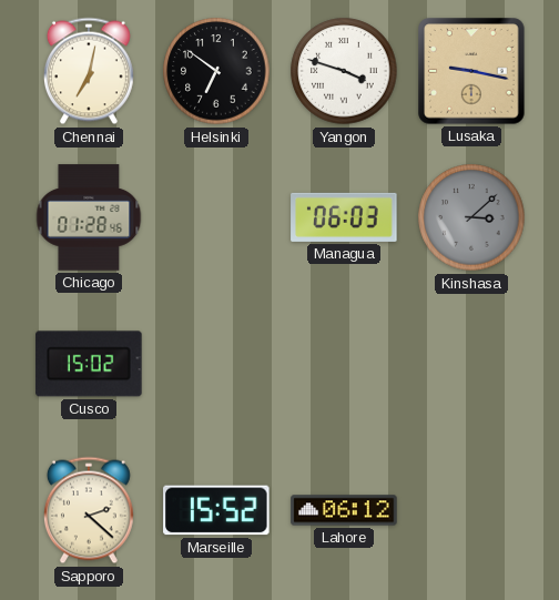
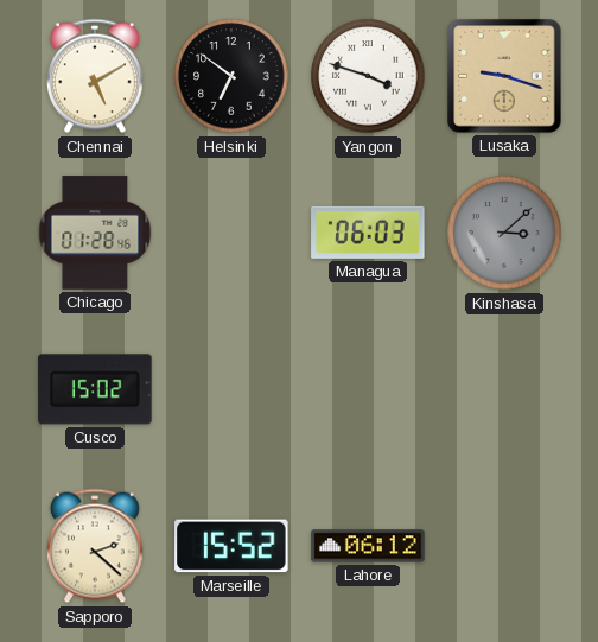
Chennai: 7:02 -> 5:10 (95, 76)
Lusaka: 9:17 -> 9:18 (504, 76)
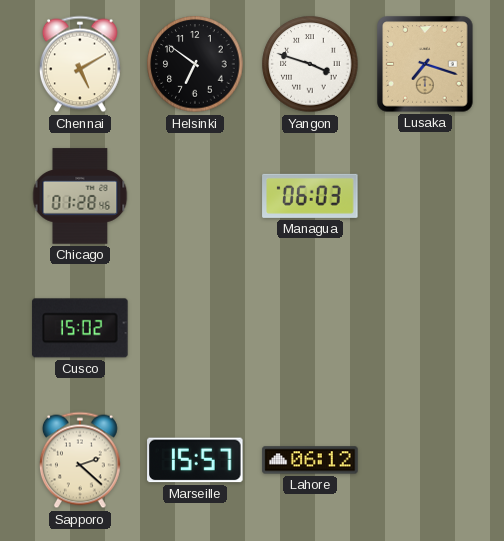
Lusaka: 9:18 -> 7:18 (425, 64)
Kinshasa: 3:08 -> none (504, 233)
Marseille: 15:52 -> 15:57 (195, 460)
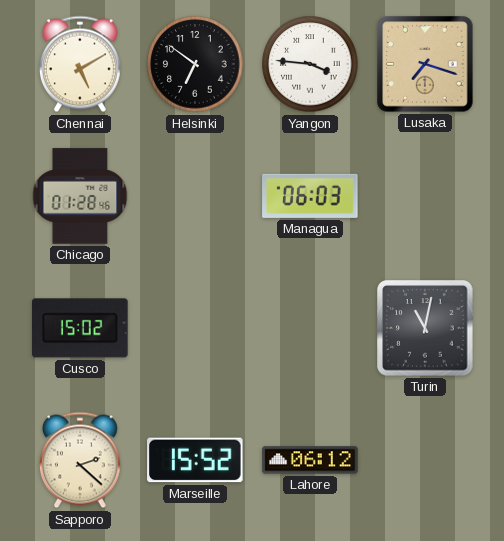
Yangon: 3:48 -> 3:46 (310, 64)
Turin: none -> 11:02 (425, 328)
Marseille: 15:57 -> 15:52 (195, 460)
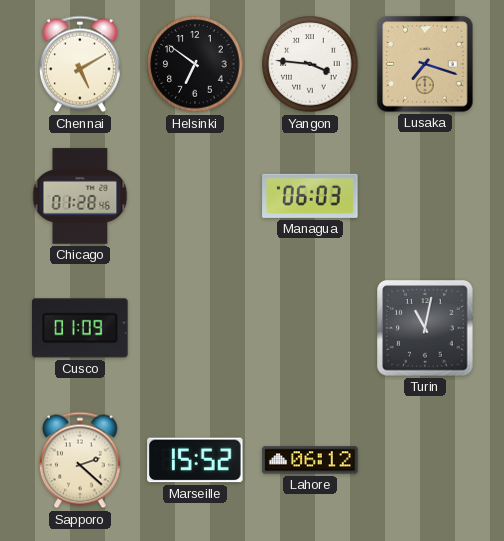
Cusco: 15:02 -> 01:09 (80, 328)
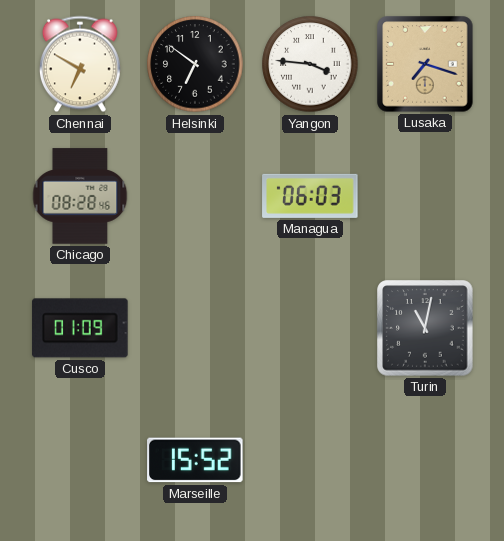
Chennai: 5:10 -> 6:50 (80, 64)
Chicago: 01:28 -> 08:28 (80, 196)
Sapporo: 2:22 -> none (80, 460)
Lahore: 06:12 -> none (310, 460)
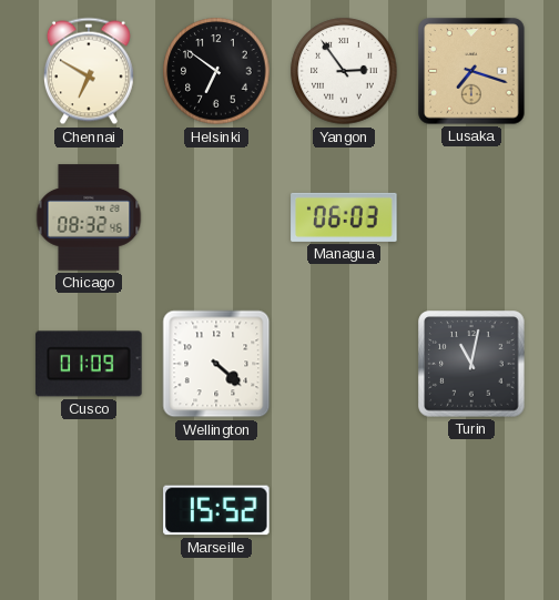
Yangon: 3:46 -> 2:54 (344, 71)
Chicago: 08:28 -> 08:32 (89, 217)
Wellington: none -> 4:22 (216, 364)
